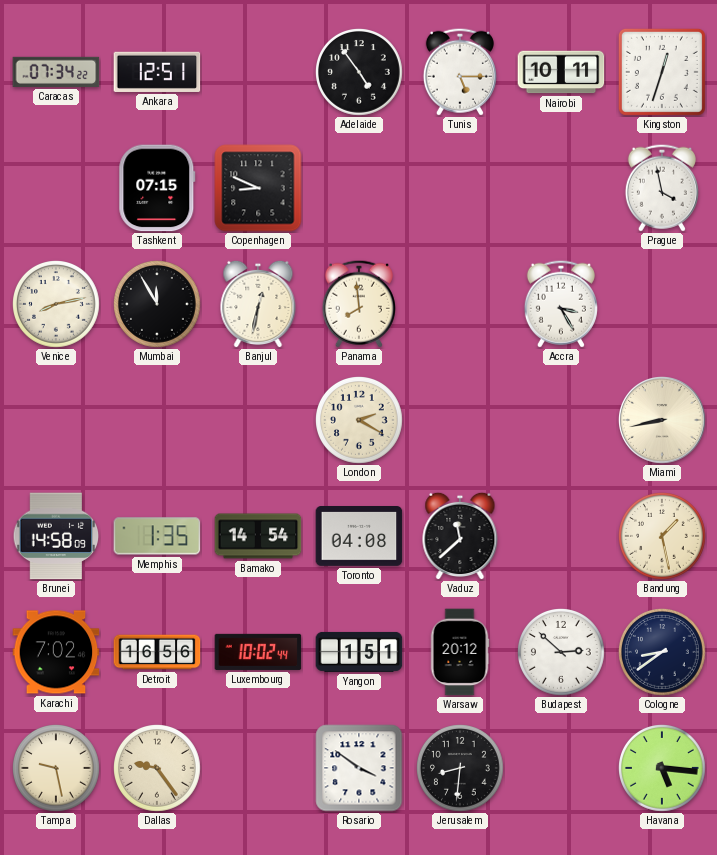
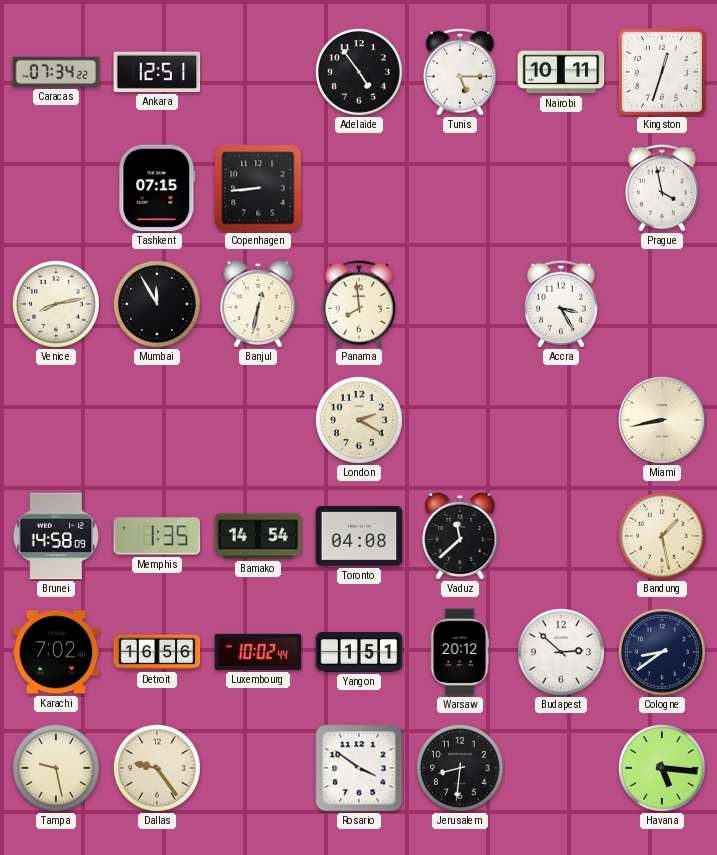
Copenhagen: 8:49 -> 8:44 (258, 188)
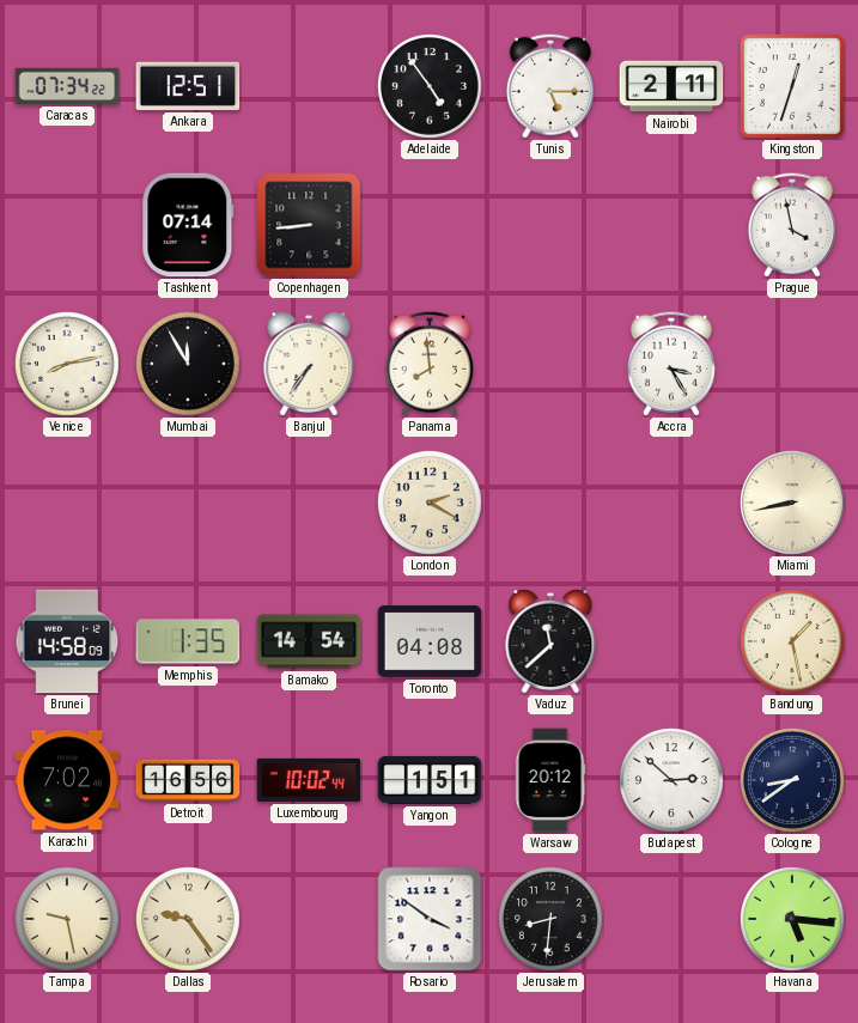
Nairobi: 10:11 -> 2:11 (671, 86)
Tashkent: 07:15 -> 07:14 (188, 225)
Banjul: 12:32 -> 7:36 (309, 364)
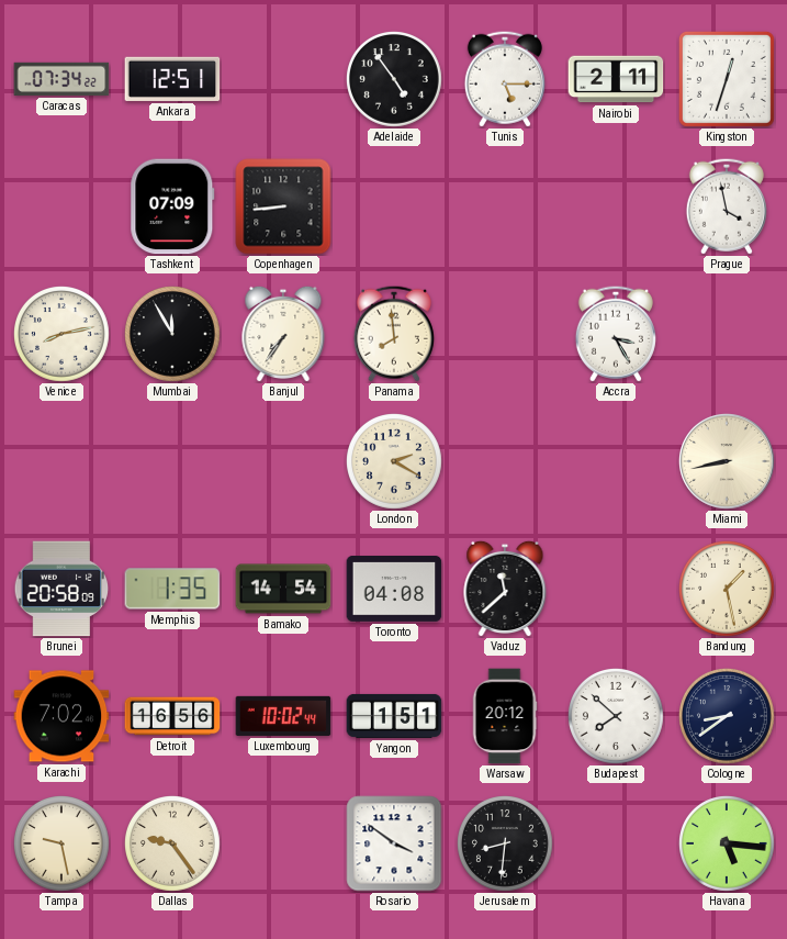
Tashkent: 07:14 -> 07:09 (172, 206)
Brunei: 14:58 -> 20:58 (61, 589)
Budapest: 2:52 -> 7:52 (617, 717)
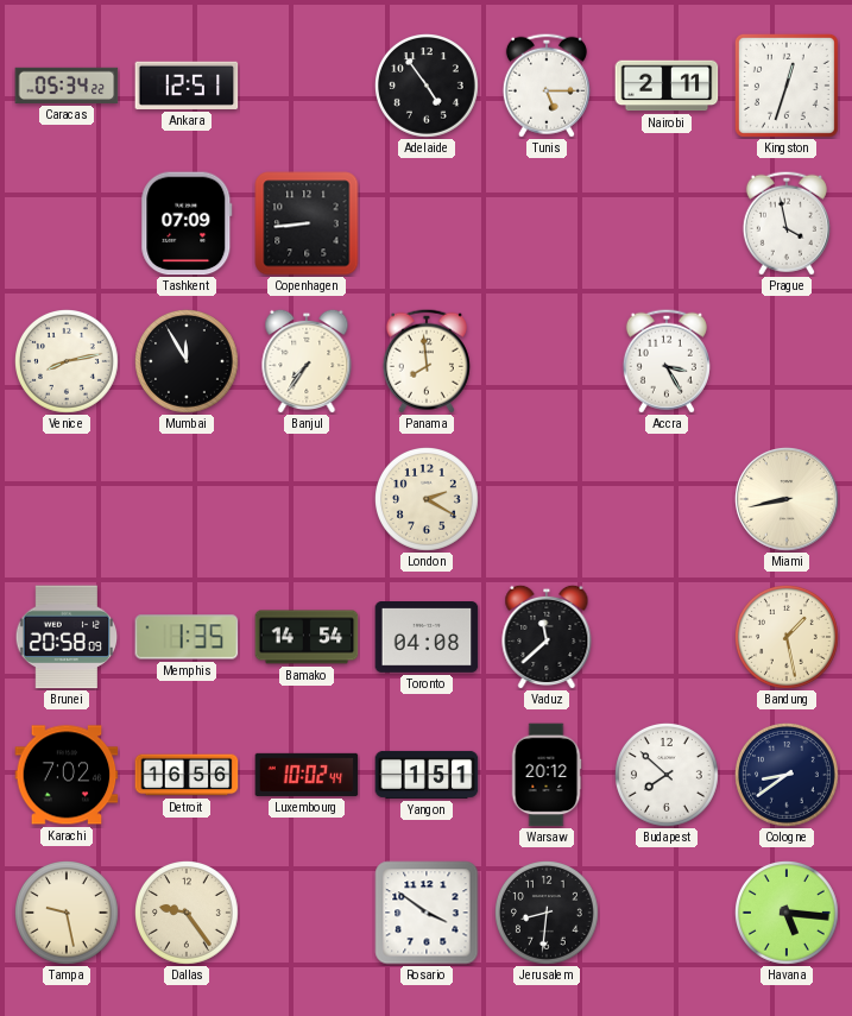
Caracas: 07:34 -> 05:34 (67, 86)
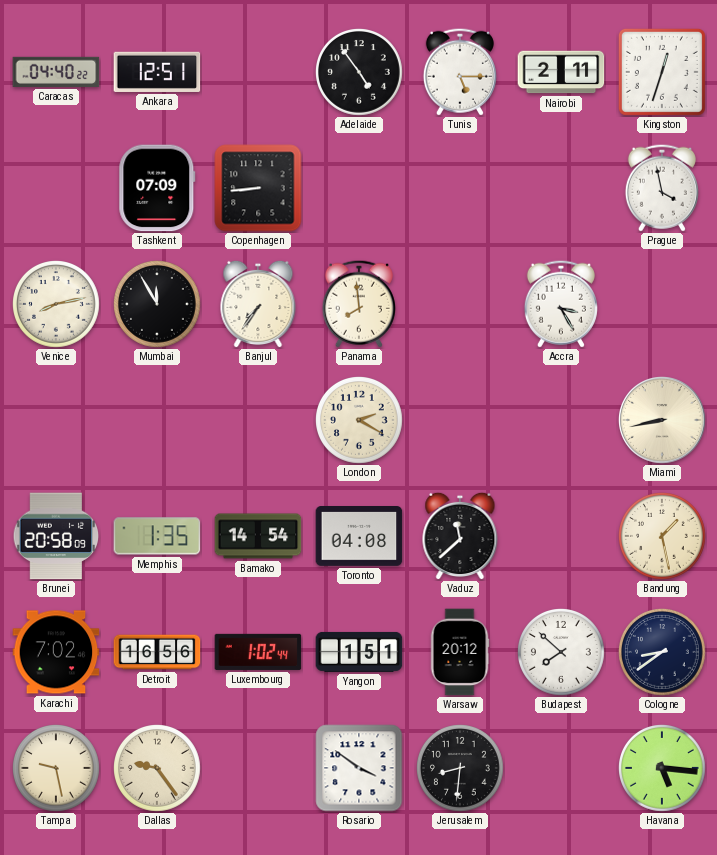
Caracas: 05:34 -> 04:40 (56, 72)
Luxembourg: 10:02 -> 1:02 (258, 652)
